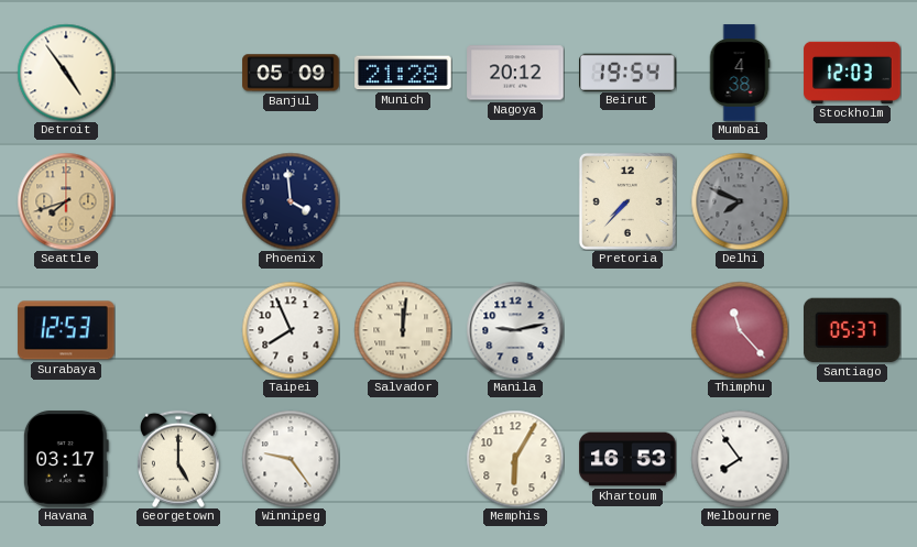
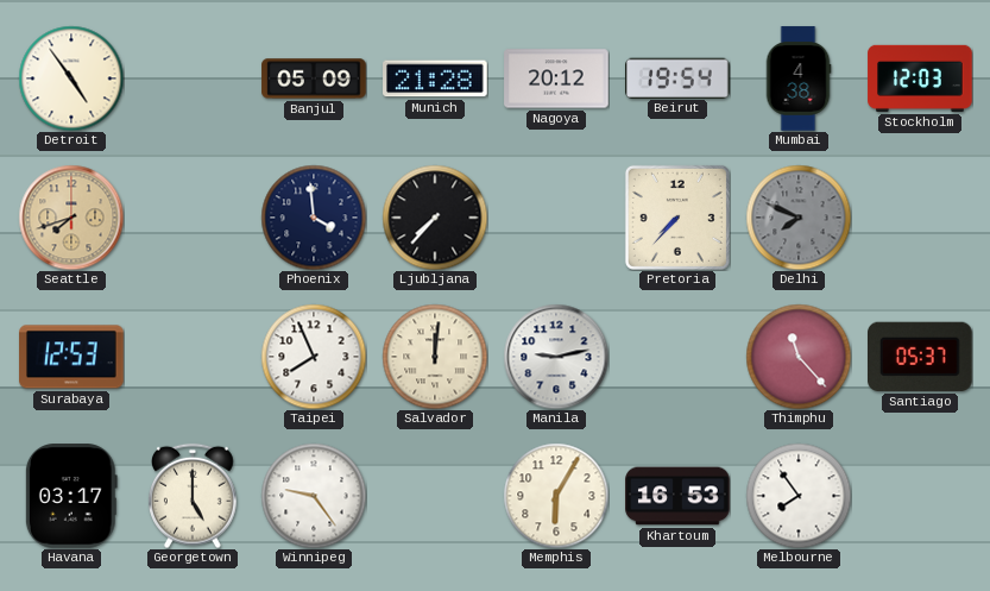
Ljubljana: none -> 7:37 (435, 218)
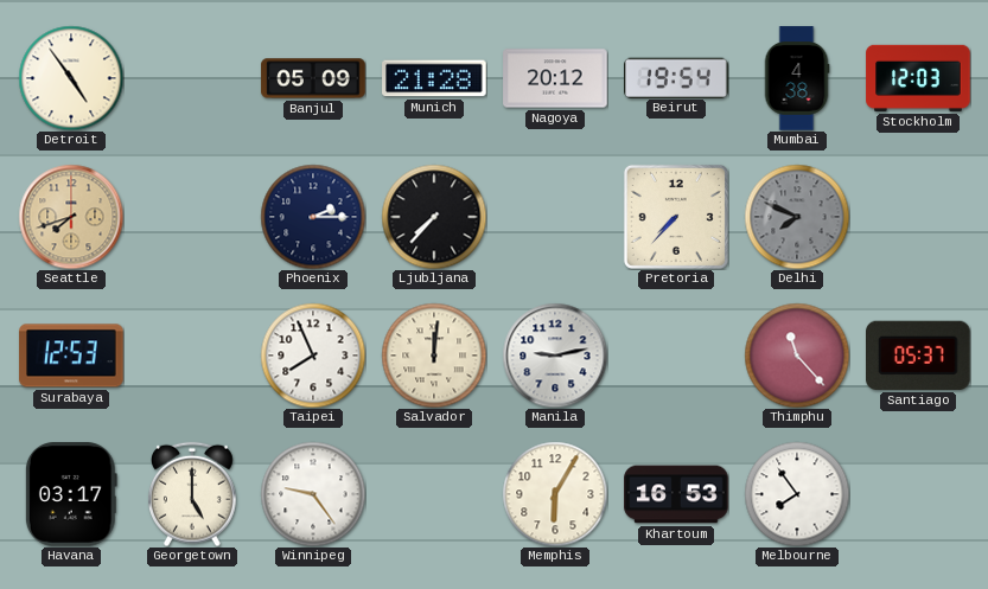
Phoenix: 3:59 -> 2:15 (313, 217)
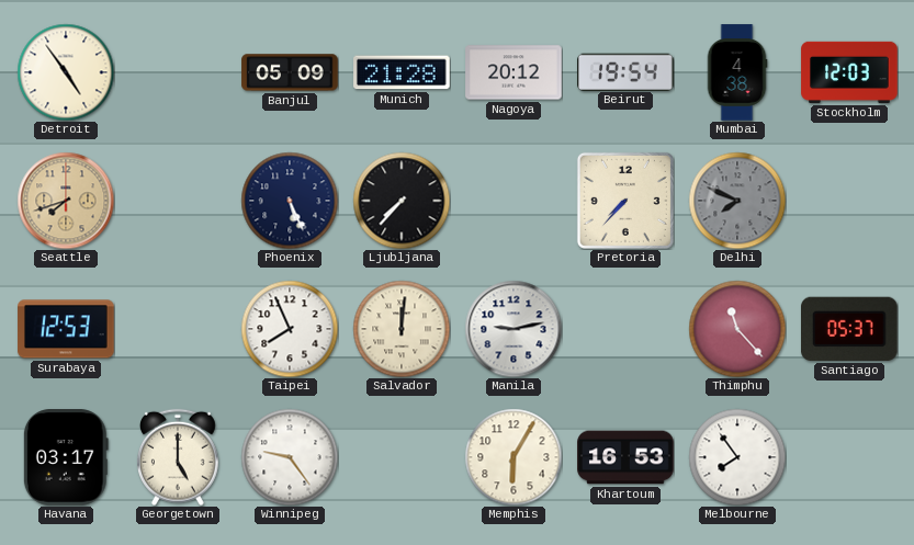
Phoenix: 2:15 -> 5:26 (290, 201)
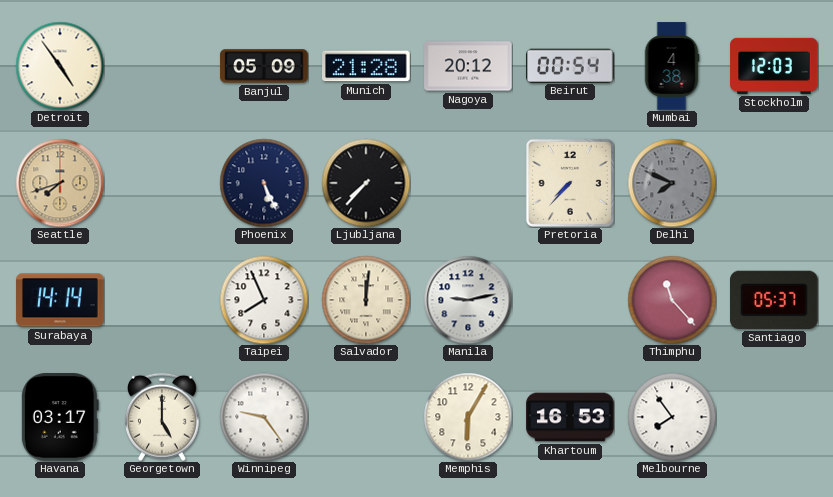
Beirut: 19:54 -> 00:54 (570, 65)
Surabaya: 12:53 -> 14:14 (60, 300)
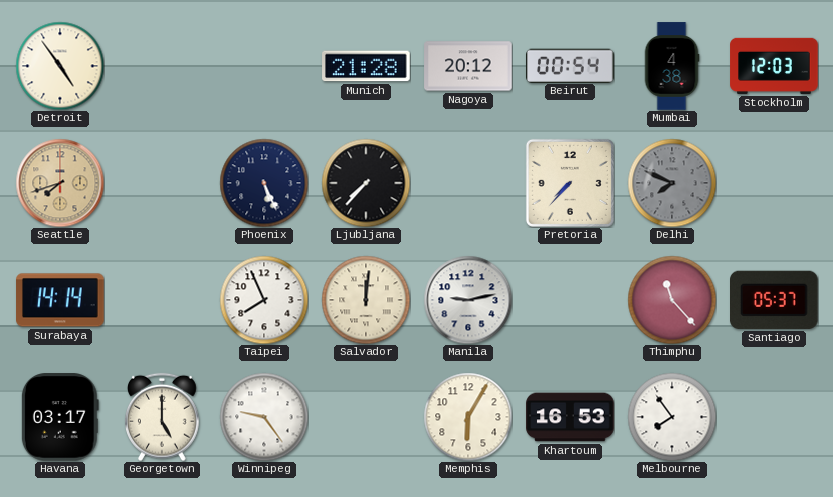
Banjul: 05:09 -> none (264, 66)
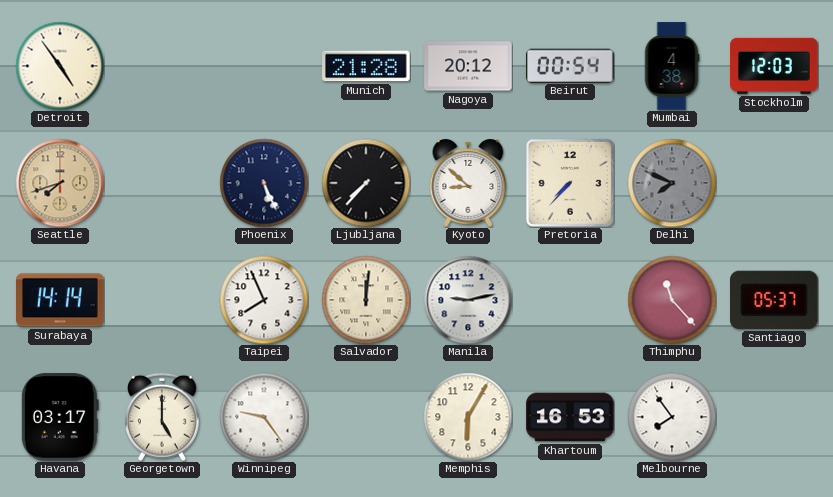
Kyoto: none -> 8:52 (468, 183)
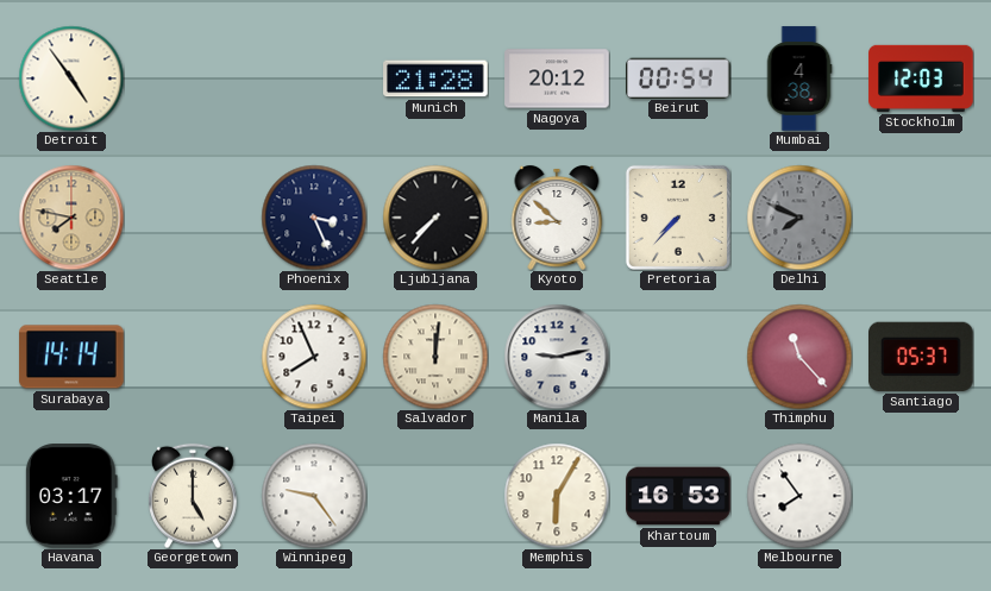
Seattle: 7:42 -> 7:47 (71, 218)
Phoenix: 5:26 -> 3:26 (314, 218)
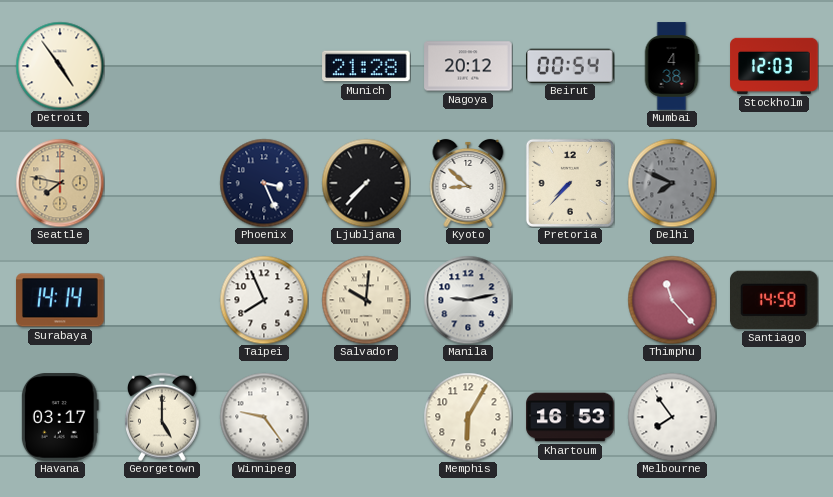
Salvador: 12:01 -> 10:01 (366, 300)
Santiago: 05:37 -> 14:58 (775, 300)
